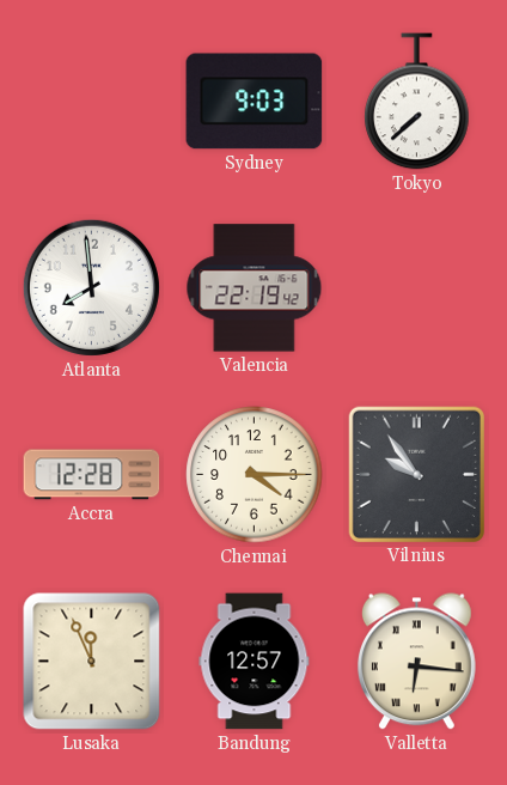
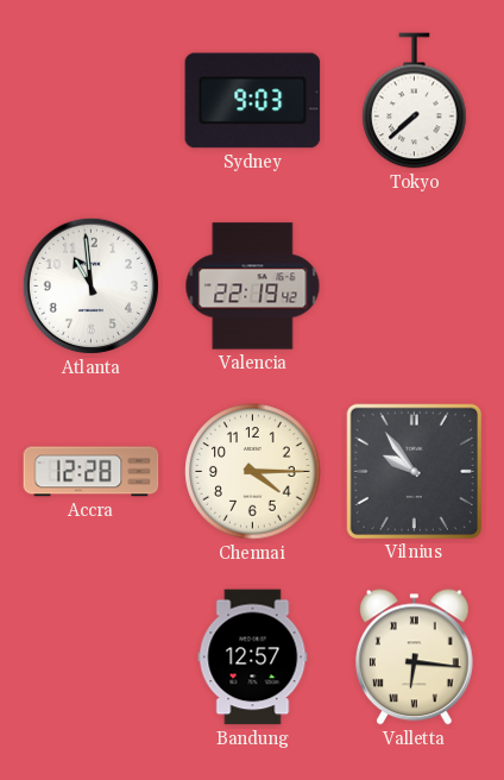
Atlanta: 7:59 -> 10:59 (90, 285)
Lusaka: 11:56 -> none (92, 662)
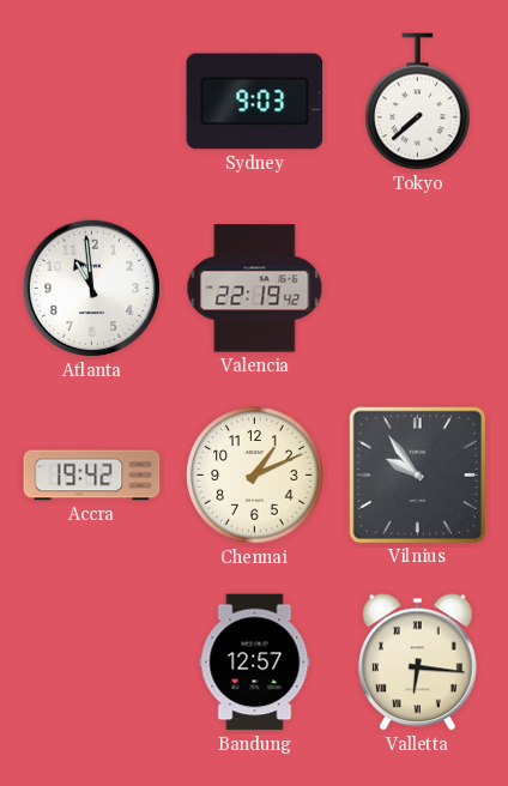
Accra: 12:28 -> 19:42 (92, 476)
Chennai: 4:15 -> 1:11 (255, 476)
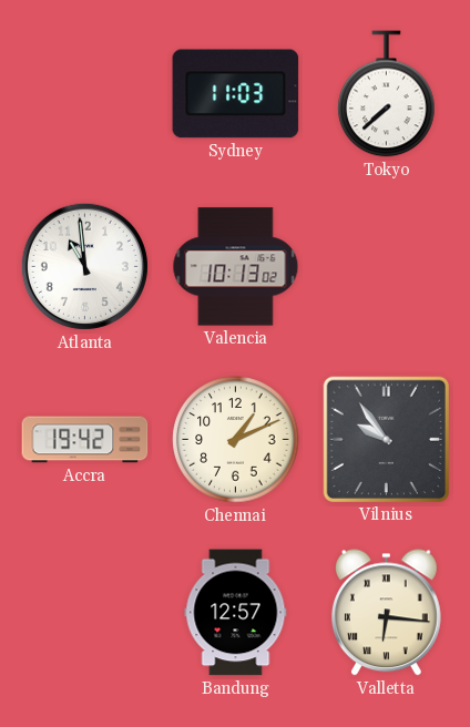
Sydney: 9:03 -> 11:03 (236, 94)
Valencia: 22:19 -> 10:13 (236, 267)
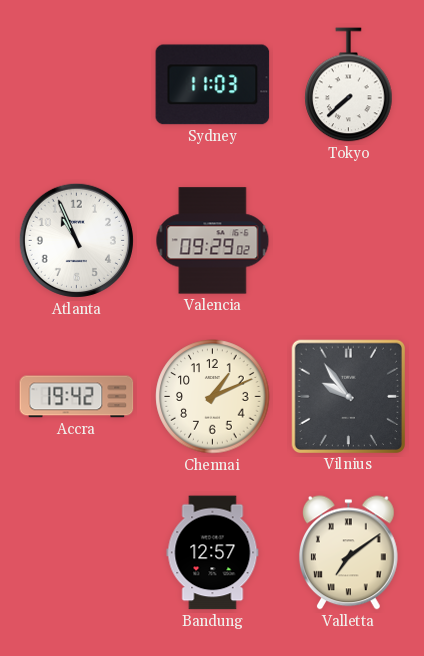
Atlanta: 10:59 -> 10:56 (76, 240)
Valencia: 10:13 -> 09:29 (213, 241)
Valletta: 6:16 -> 7:09 (348, 553)
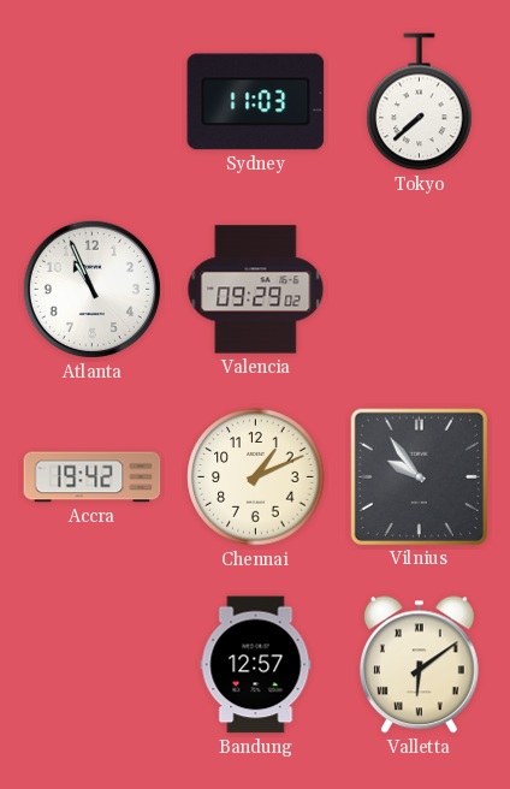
Valletta: 7:09 -> 6:09 (419, 665)
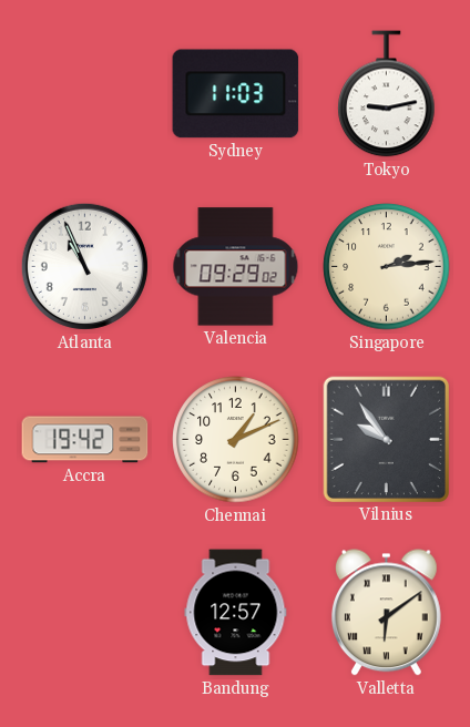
Tokyo: 7:38 -> 9:13 (387, 94)
Singapore: none -> 2:14 (387, 267)
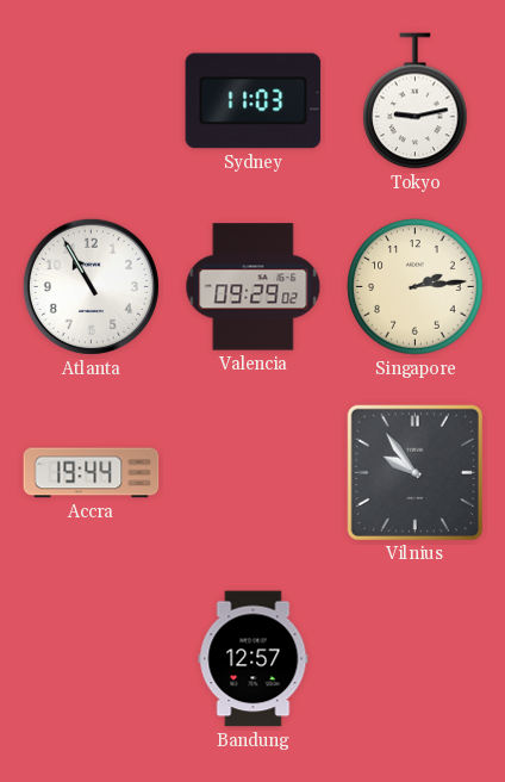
Atlanta: 10:56 -> 10:55 (91, 286)
Accra: 19:42 -> 19:44 (92, 473)
Chennai: 1:11 -> none (236, 440)
Valletta: 6:09 -> none (386, 613)
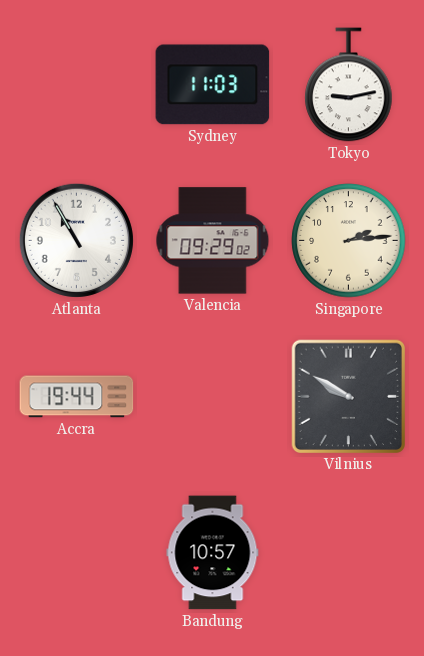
Vilnius: 9:54 -> 9:50 (348, 396)
Bandung: 12:57 -> 10:57 (213, 553)
